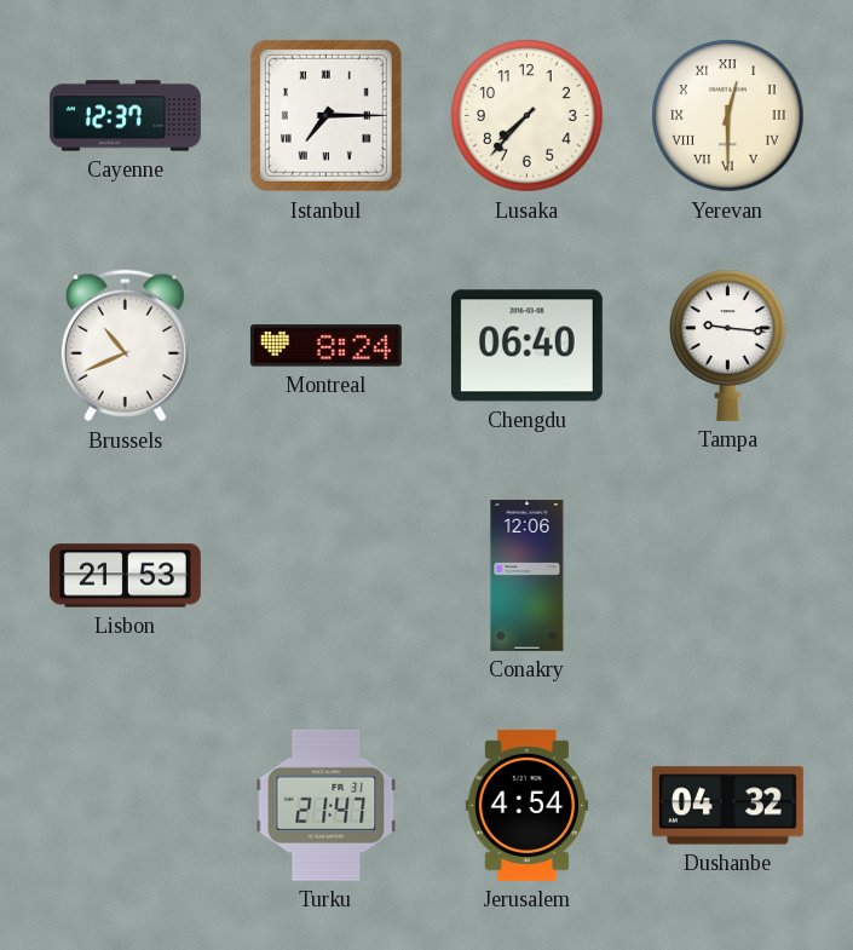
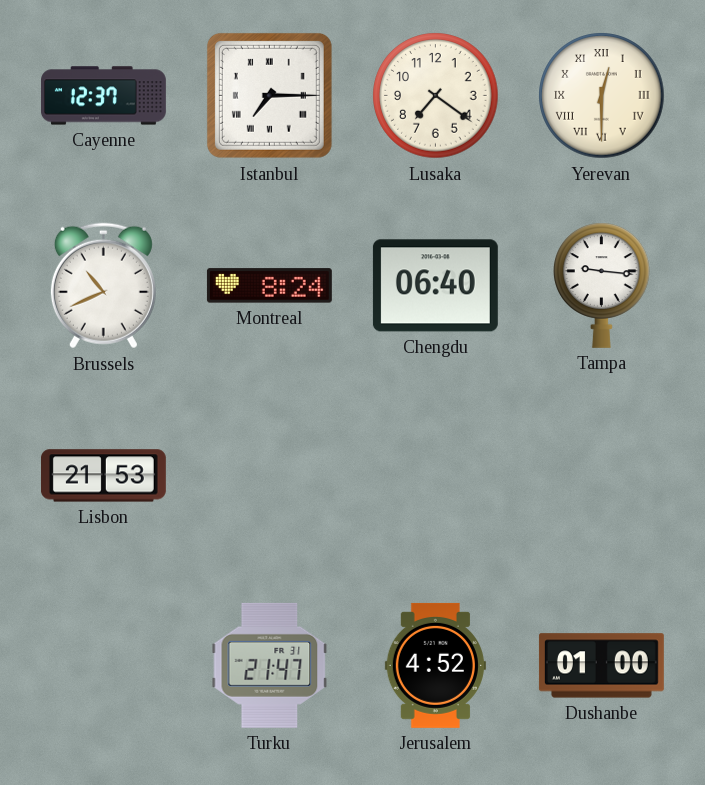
Lusaka: 7:37 -> 7:21 (436, 96)
Conakry: 12:06 -> none (528, 575)
Jerusalem: 4:54 -> 4:52 (435, 665)
Dushanbe: 04:32 -> 01:00 (601, 666)
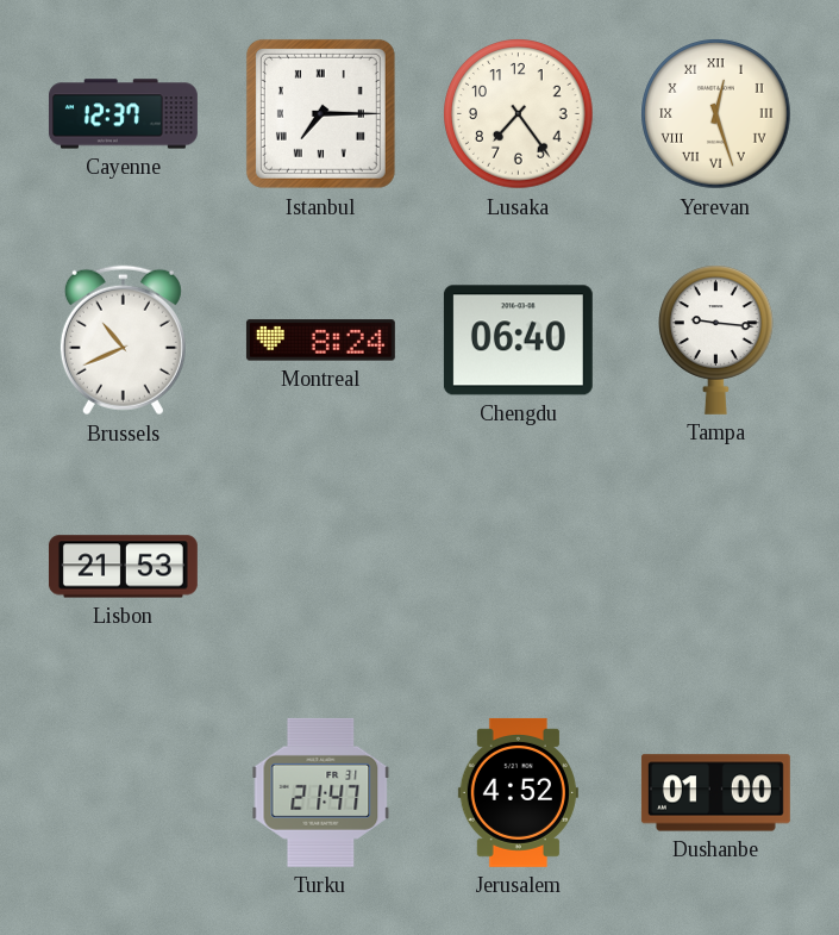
Lusaka: 7:21 -> 7:24 (519, 114)
Yerevan: 12:30 -> 12:27 (716, 114)
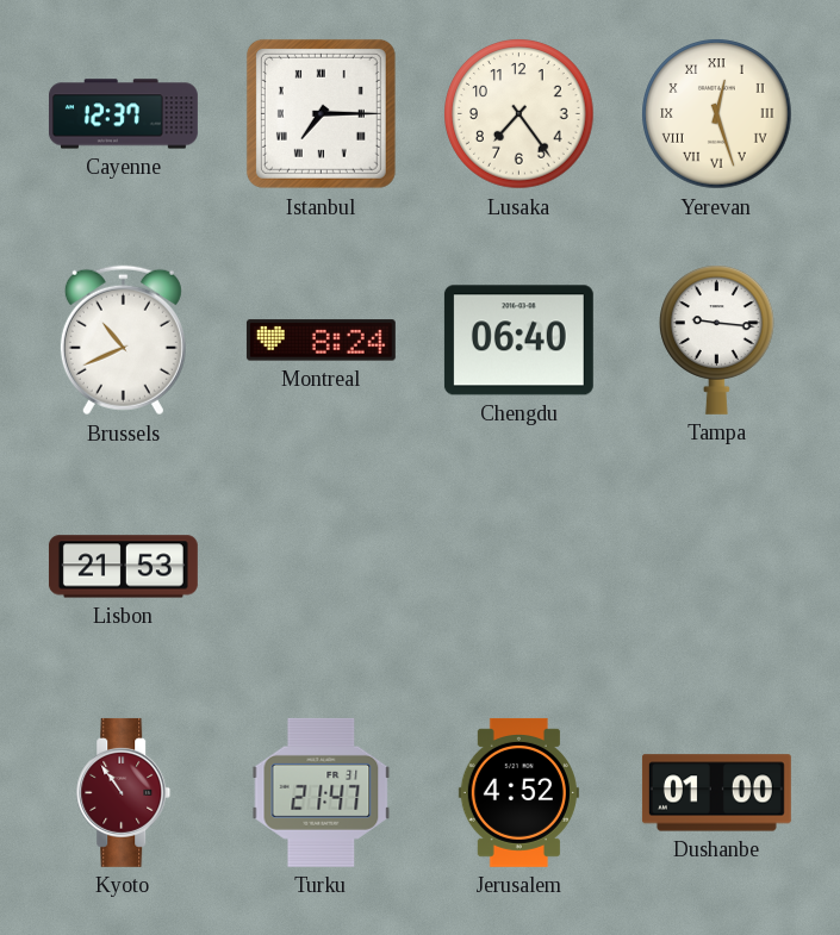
Kyoto: none -> 10:54 (124, 792)
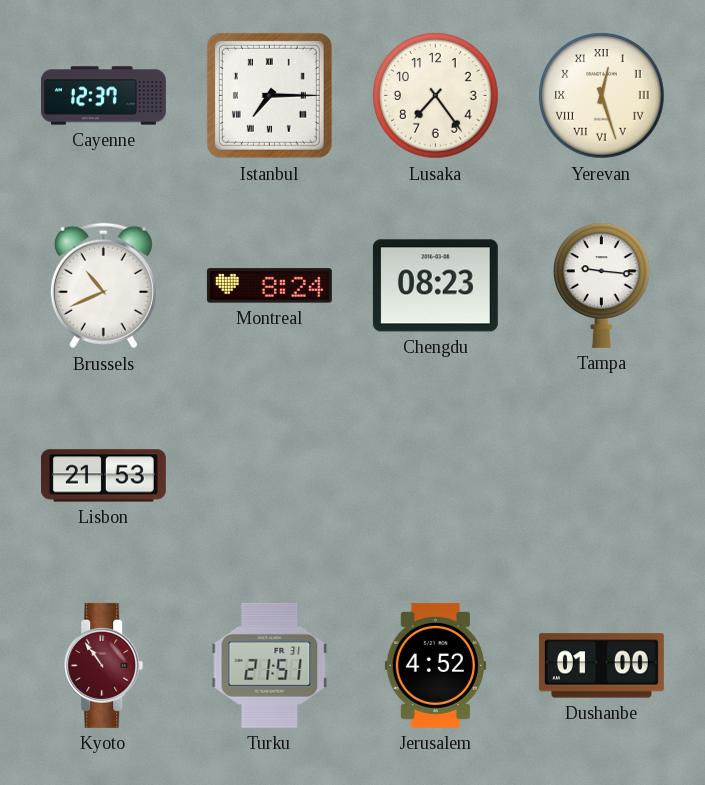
Chengdu: 06:40 -> 08:23 (435, 286)
Turku: 21:47 -> 21:51 (270, 665)
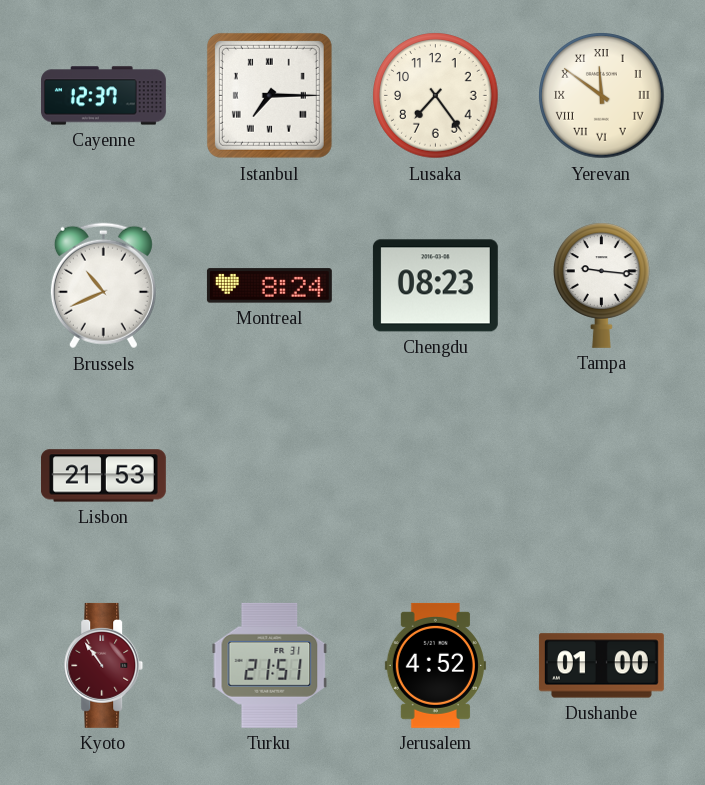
Yerevan: 12:27 -> 11:51 (602, 96)
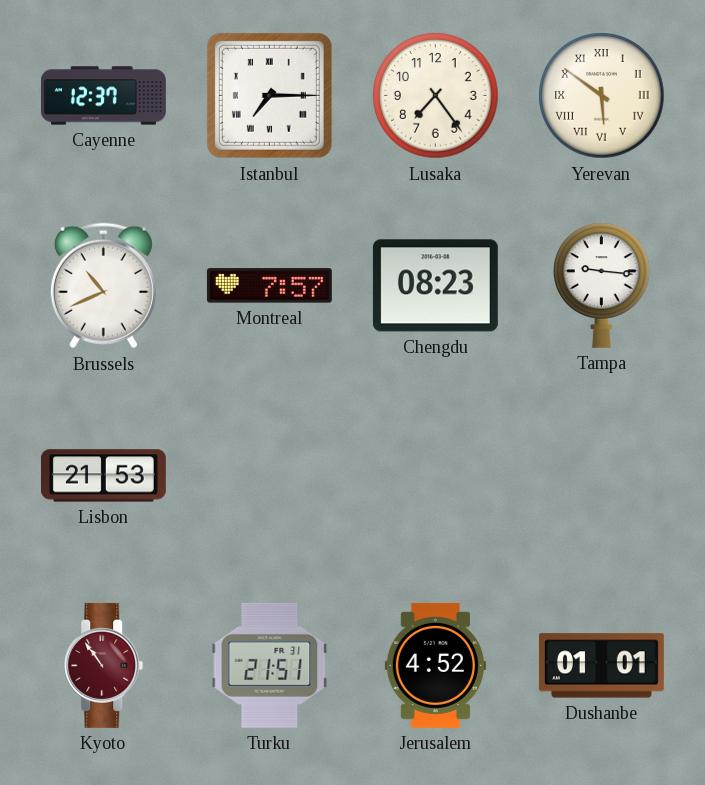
Yerevan: 11:51 -> 5:51 (602, 96)
Montreal: 8:24 -> 7:57 (269, 286)
Dushanbe: 01:00 -> 01:01 (601, 666)
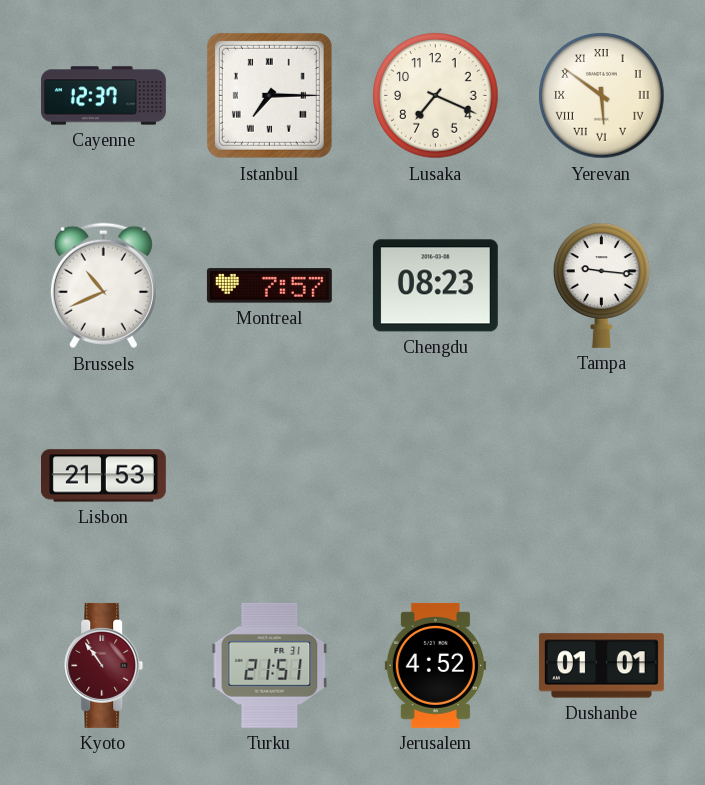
Lusaka: 7:24 -> 7:19 (436, 96)
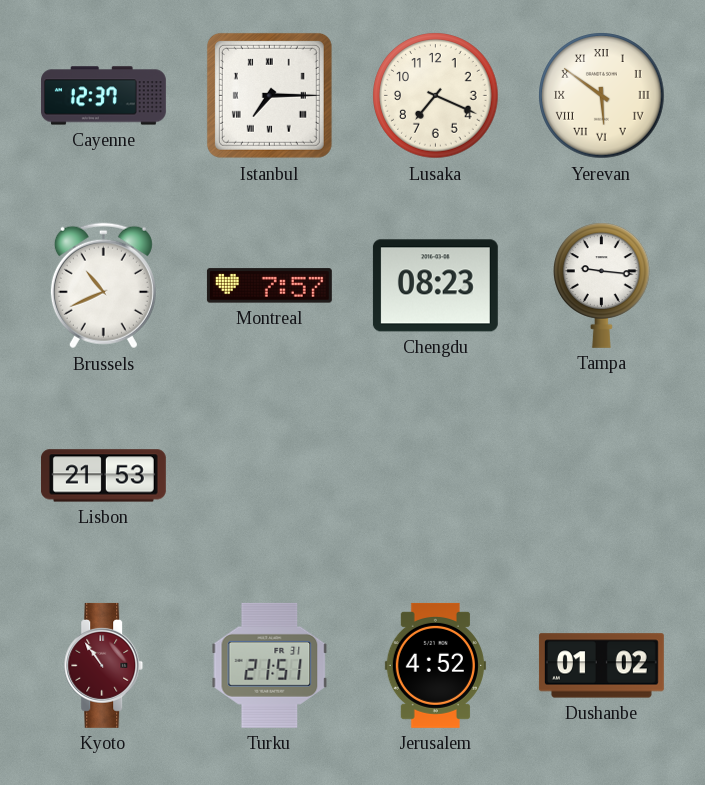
Dushanbe: 01:01 -> 01:02 (601, 666)
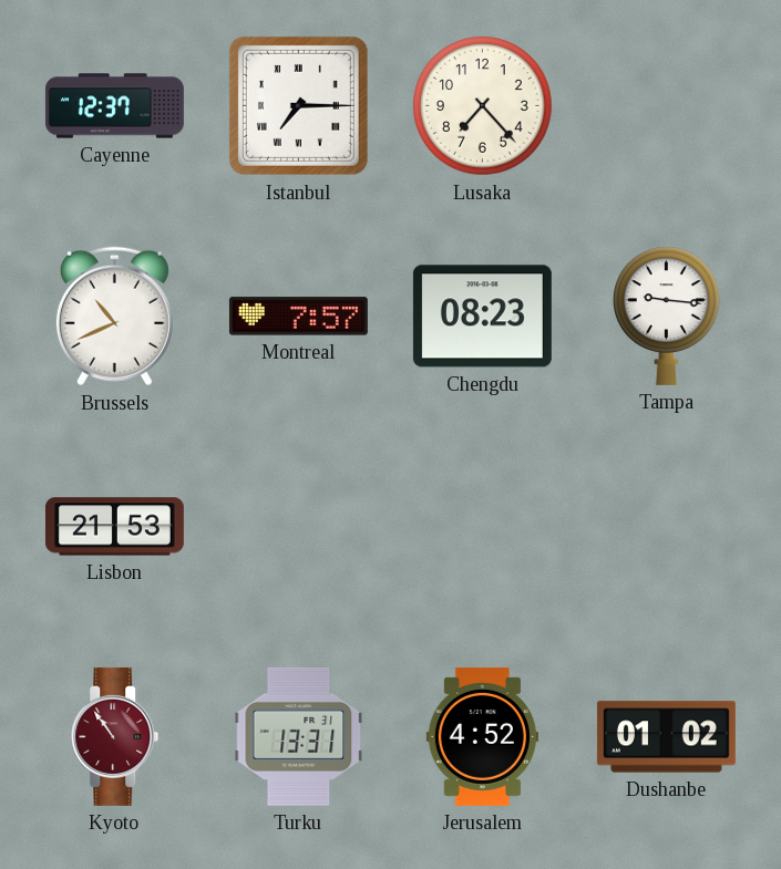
Lusaka: 7:19 -> 7:23 (483, 106)
Yerevan: 5:51 -> none (602, 96)
Turku: 21:51 -> 13:31 (299, 736)
